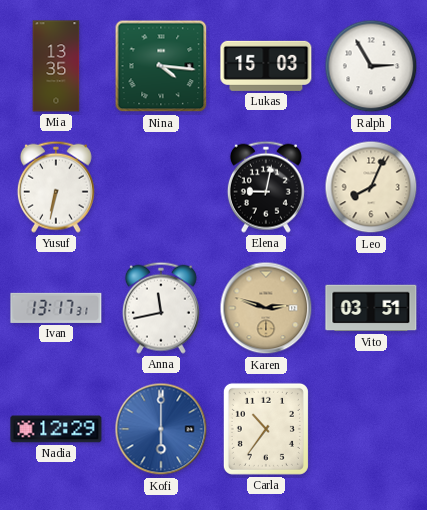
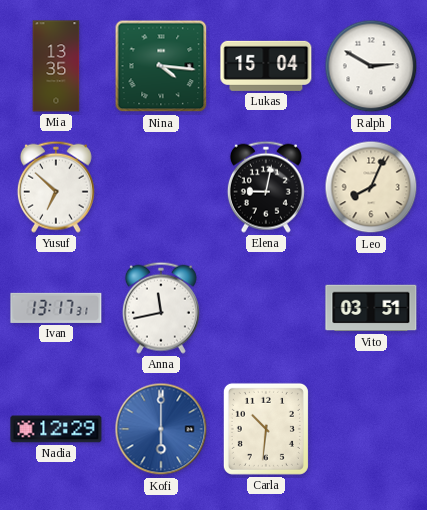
Lukas: 15:03 -> 15:04 (266, 66)
Ralph: 2:55 -> 2:50 (371, 66)
Yusuf: 6:32 -> 6:52 (56, 187)
Karen: 2:48 -> none (266, 308)
Carla: 10:36 -> 10:31 (266, 429)
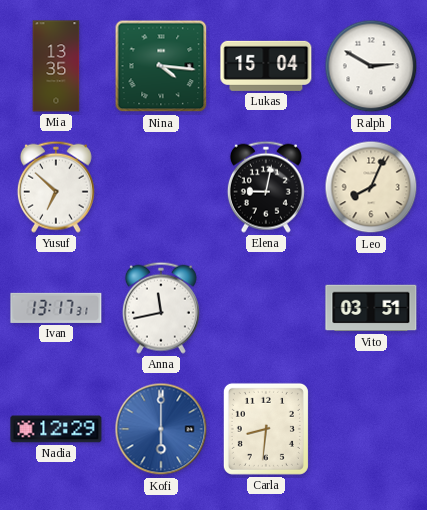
Carla: 10:31 -> 8:31 (266, 429)
